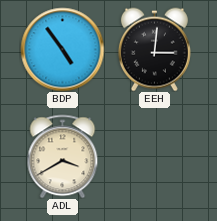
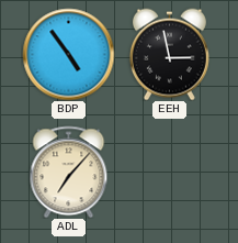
EEH: 3:01 -> 2:58 (169, 54)
ADL: 3:40 -> 7:07 (69, 172)
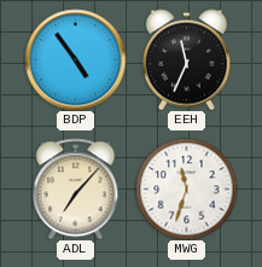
EEH: 2:58 -> 11:34 (186, 59)
MWG: none -> 11:33 (186, 188)
